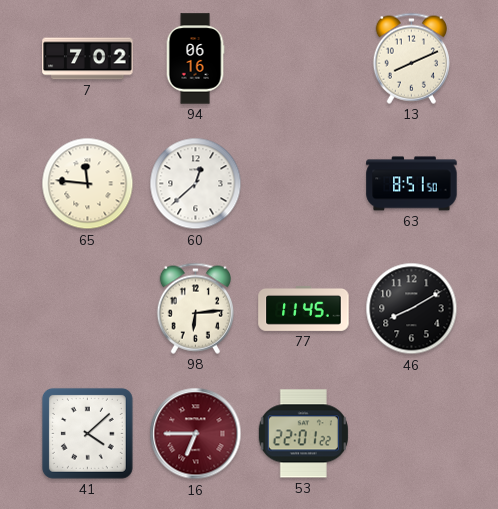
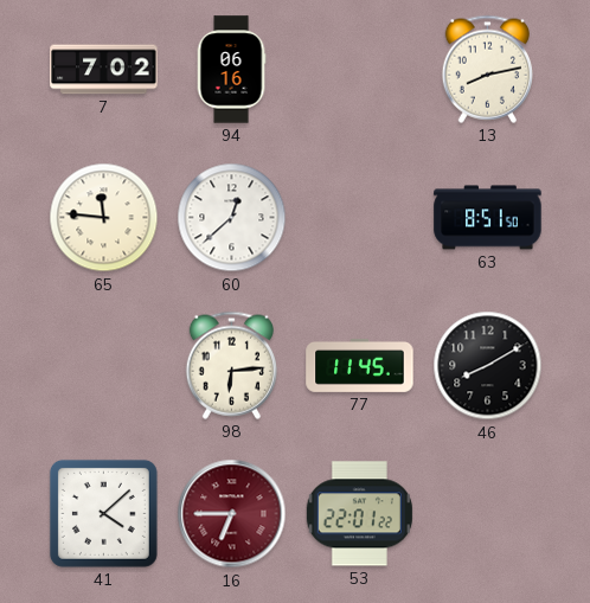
13: 8:11 -> 8:13 (487, 69)
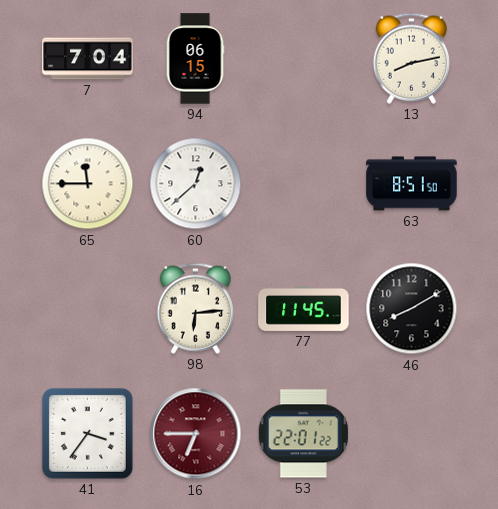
7: 7:02 -> 7:04 (88, 59)
94: 06:16 -> 06:15 (195, 59)
65: 11:46 -> 11:45 (88, 184)
41: 4:08 -> 3:36 (87, 433)
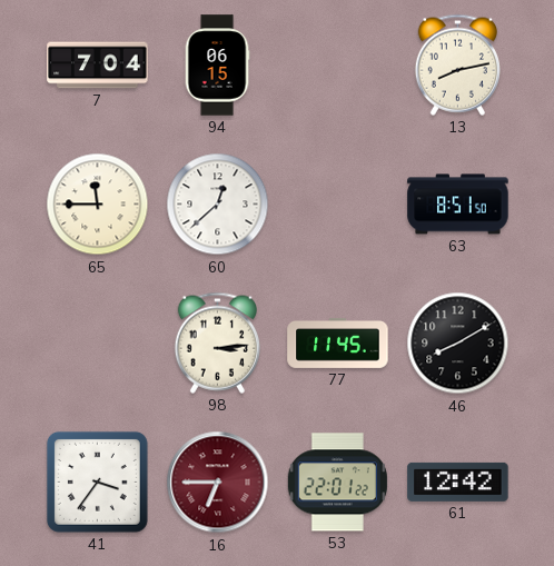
98: 6:14 -> 3:14 (217, 342)
61: none -> 12:42 (458, 481)
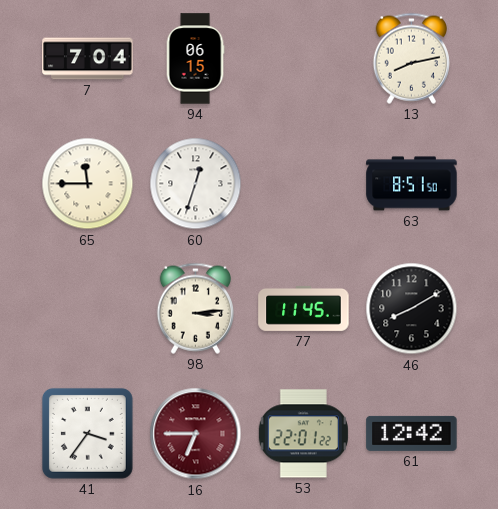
60: 12:38 -> 12:33 (196, 184)
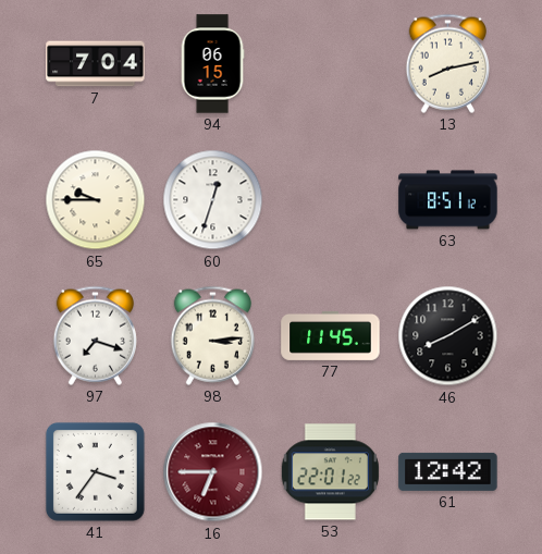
65: 11:45 -> 9:45 (96, 200)
63: 8:51:50 -> 8:51:12 (448, 200)
97: none -> 7:18 (95, 335)
